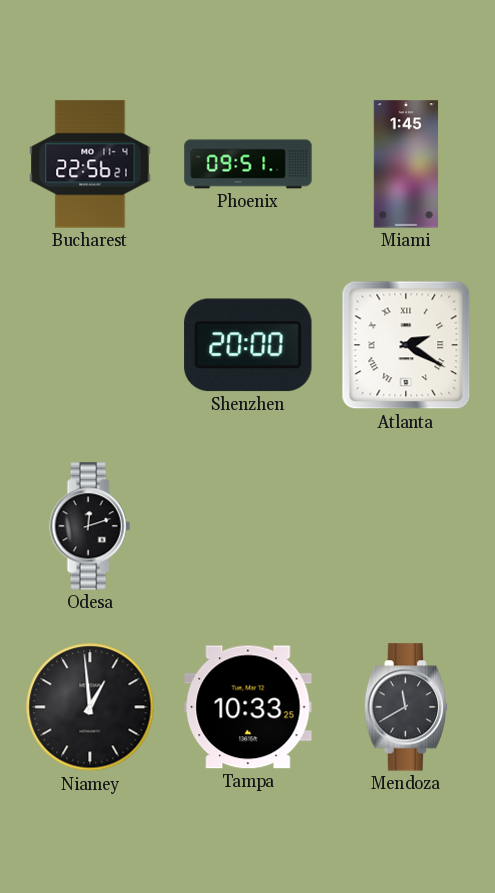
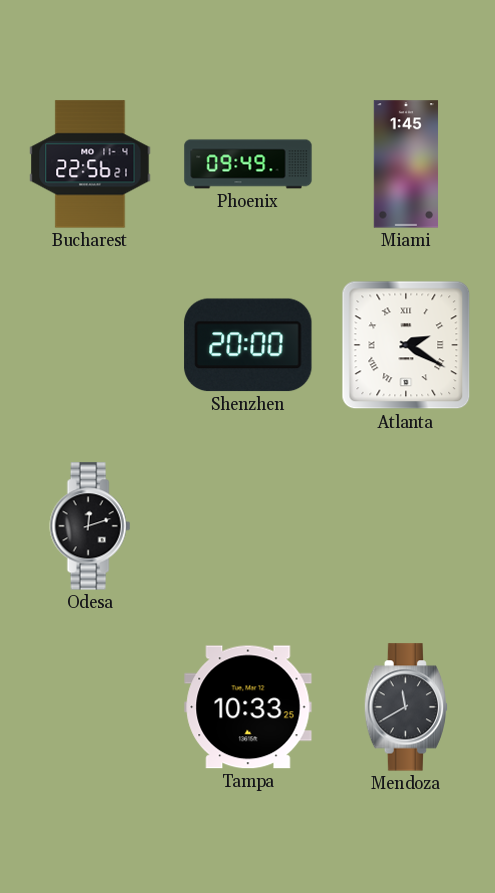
Phoenix: 09:51 -> 09:49 (248, 164)
Niamey: 12:59 -> none (90, 707)
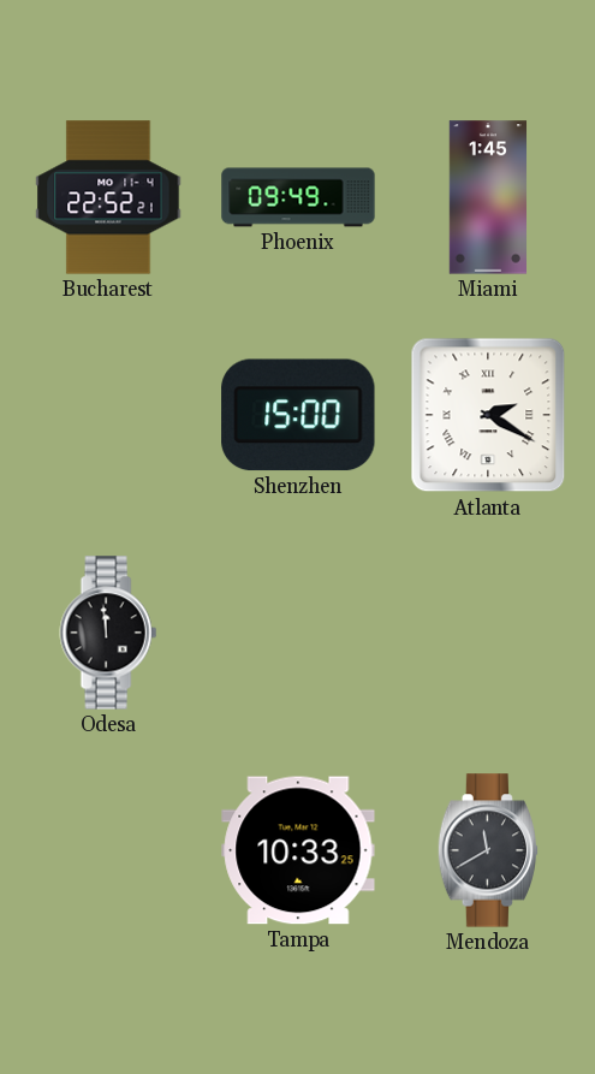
Bucharest: 22:56 -> 22:52 (108, 197)
Shenzhen: 20:00 -> 15:00 (298, 415)
Odesa: 12:12 -> 11:59 (108, 633)
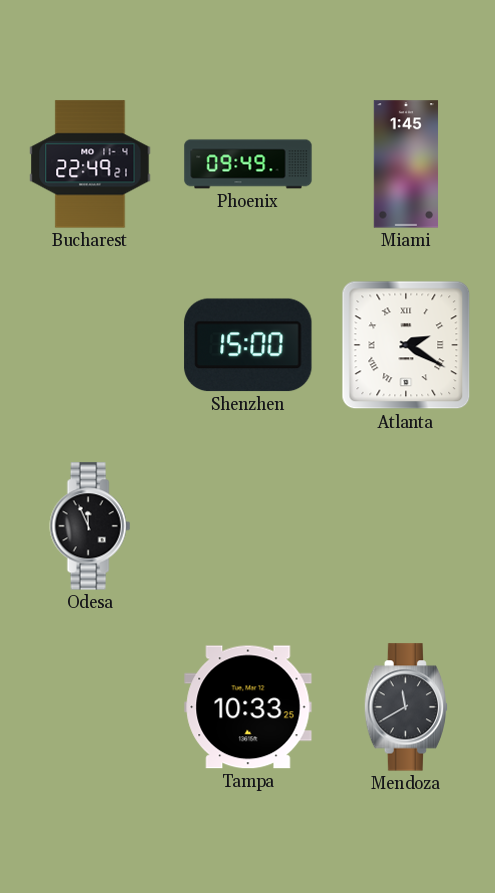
Bucharest: 22:52 -> 22:49 (90, 164)
Odesa: 11:59 -> 11:56 (90, 526)
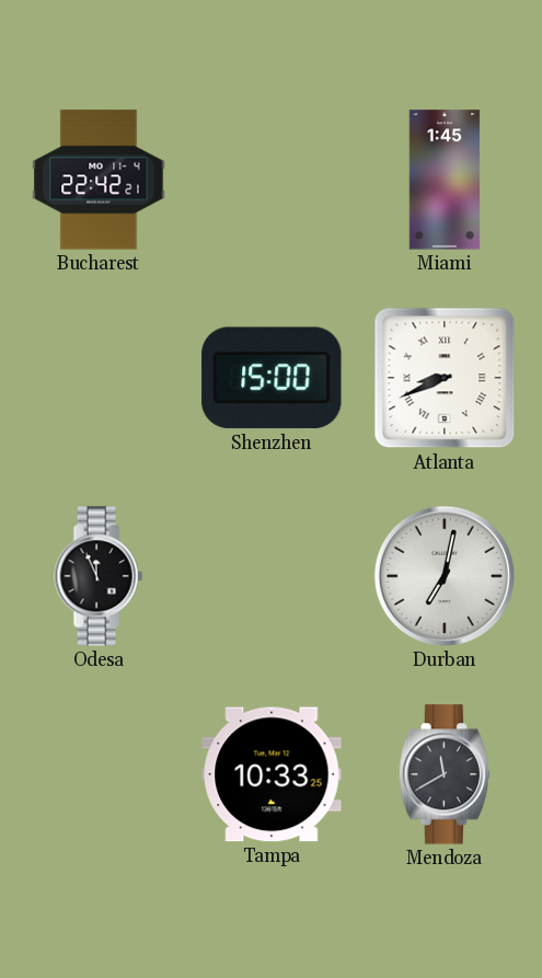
Bucharest: 22:49 -> 22:42 (99, 180)
Phoenix: 09:49 -> none (248, 164)
Atlanta: 2:20 -> 8:41 (445, 378)
Durban: none -> 7:02 (445, 576)
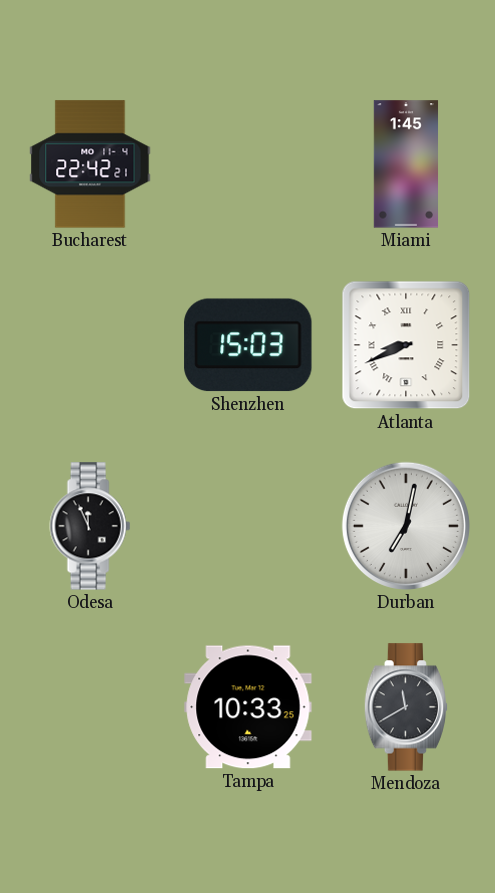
Shenzhen: 15:00 -> 15:03 (248, 345)
